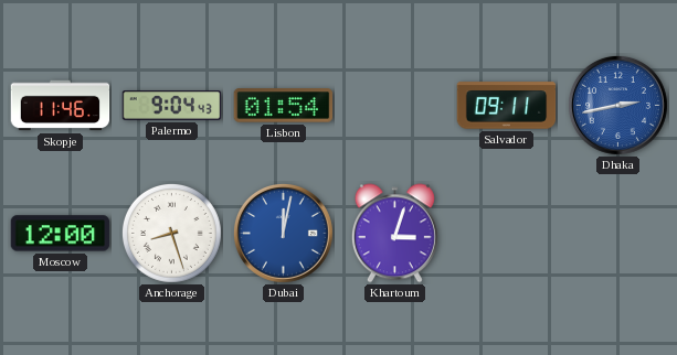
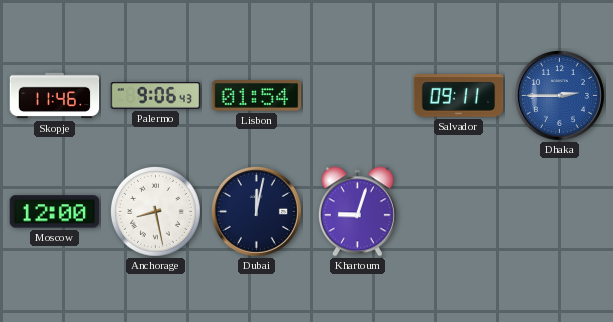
Palermo: 9:04 -> 9:06 (156, 96)
Dhaka: 2:43 -> 2:45 (559, 95)
Anchorage: 8:27 -> 8:28 (155, 211)
Dubai dial: blue -> navy (256, 211)
Khartoum: 3:03 -> 9:03 (357, 212)
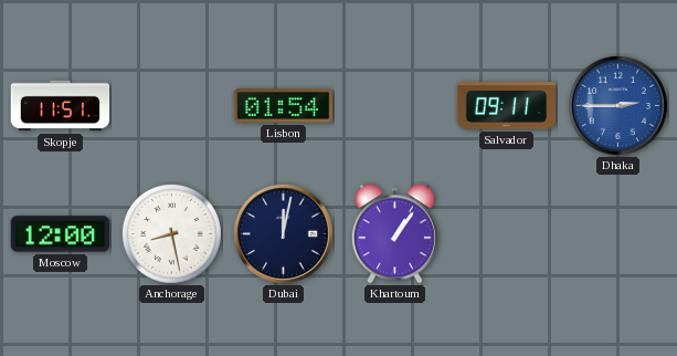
Skopje: 11:46 -> 11:51 (61, 106)
Palermo: 9:06 -> none (156, 96)
Khartoum: 9:03 -> 1:06 (394, 234)
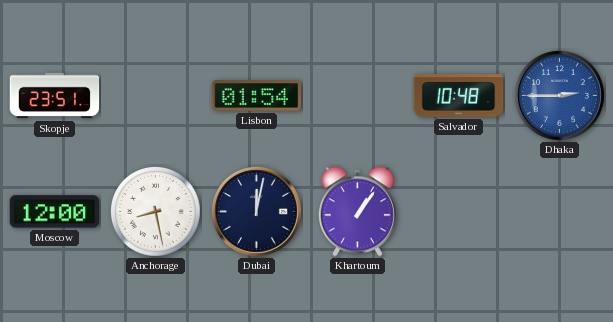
Skopje: 11:51 -> 23:51 (55, 96)
Salvador: 09:11 -> 10:48 (459, 96)
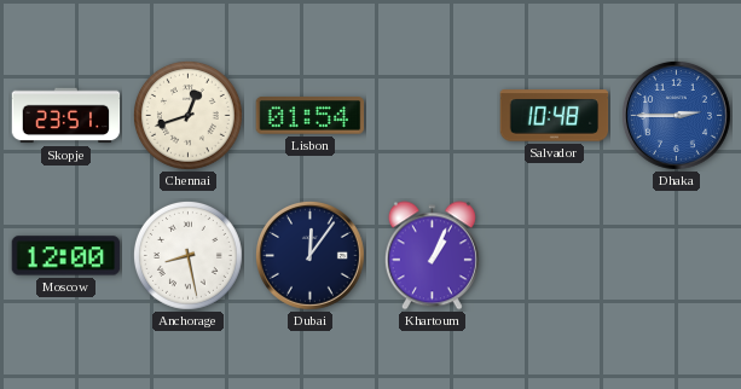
Chennai: none -> 12:42 (187, 115)
Dubai: 12:02 -> 12:06 (309, 255)
Khartoum: 1:06 -> 1:04 (432, 256)
